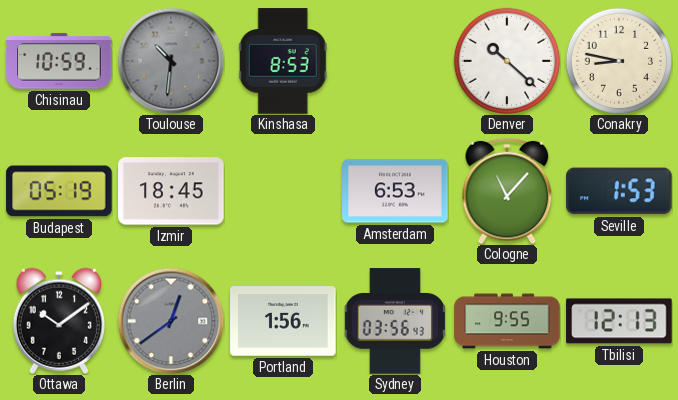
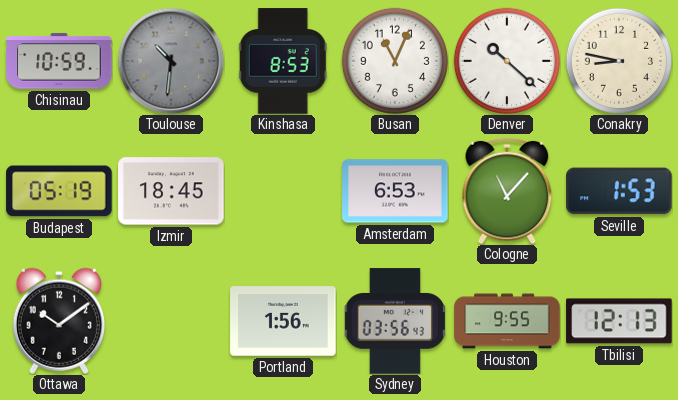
Busan: none -> 11:04 (394, 61)
Berlin: 12:39 -> none (171, 321)
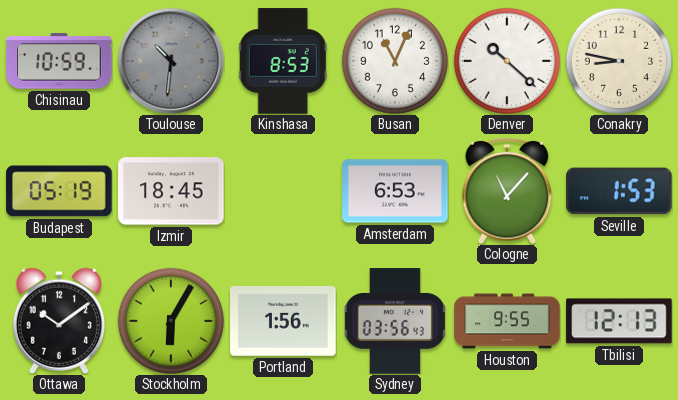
Stockholm: none -> 6:05 (170, 321)
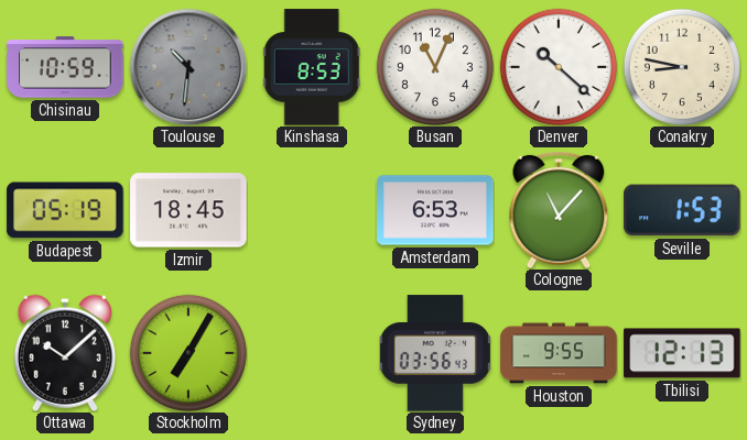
Ottawa: 10:09 -> 10:08 (65, 353)
Stockholm: 6:05 -> 7:05 (187, 353)
Portland: 1:56 -> none (283, 321)
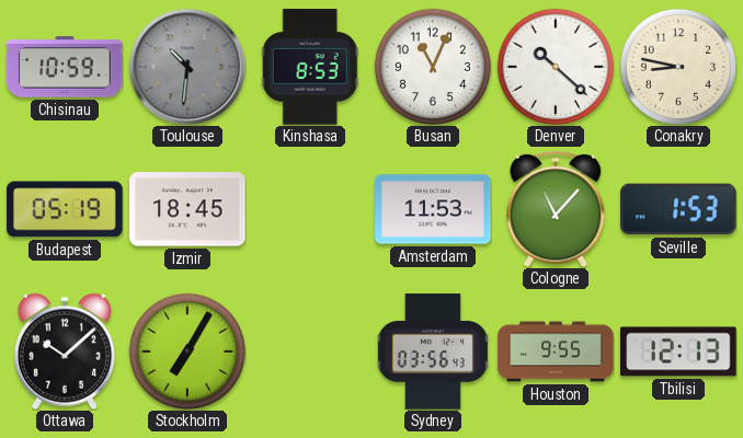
Amsterdam: 6:53 -> 11:53 (433, 209)
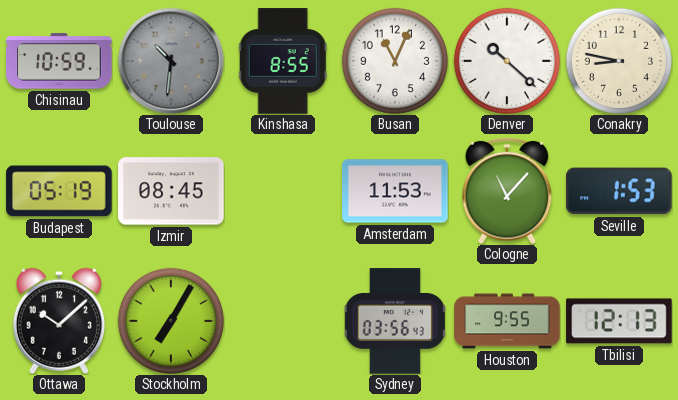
Kinshasa: 8:53 -> 8:55 (283, 61)
Izmir: 18:45 -> 08:45 (171, 191)
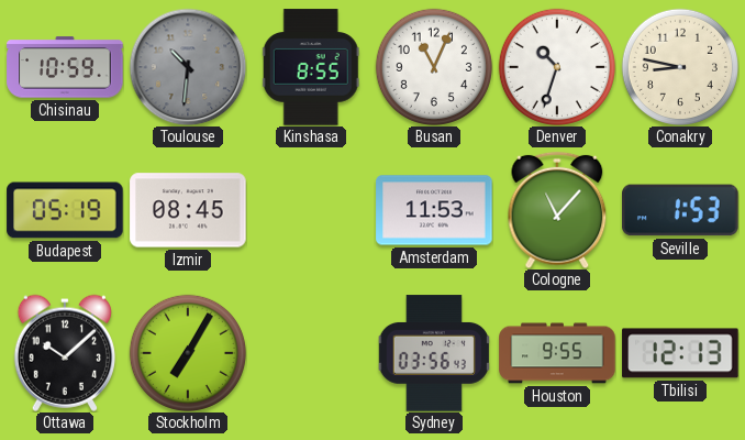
Denver: 10:22 -> 10:33 (556, 67)
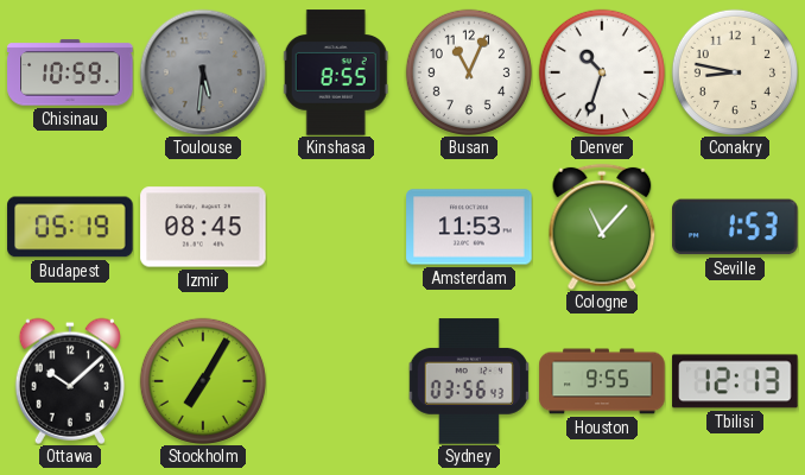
Toulouse: 10:31 -> 5:31 (203, 72)
